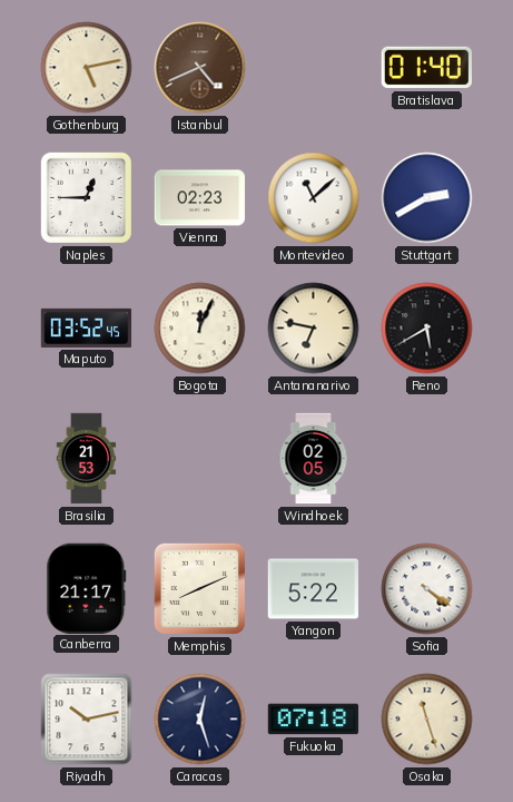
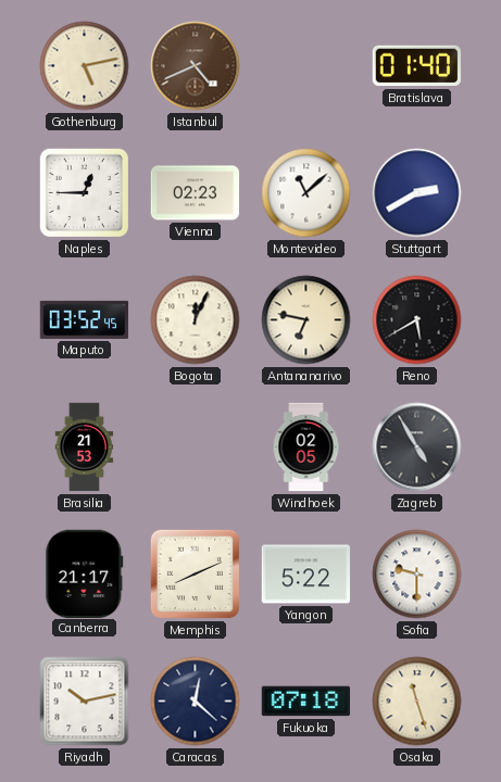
Zagreb: none -> 4:55 (417, 447)
Sofia: 4:21 -> 9:30 (417, 575)
Caracas: 12:27 -> 12:22 (196, 702)
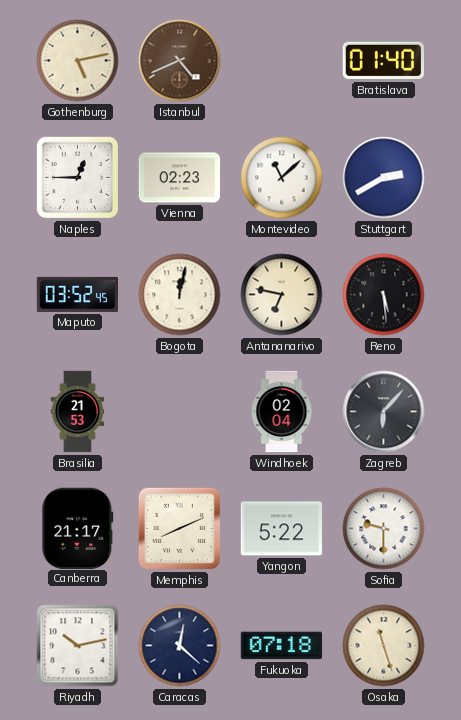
Bogota: 12:04 -> 12:02 (180, 295)
Reno: 5:40 -> 5:29 (384, 295)
Windhoek: 02:05 -> 02:04 (282, 412)
Zagreb: 4:55 -> 6:07 (384, 412)
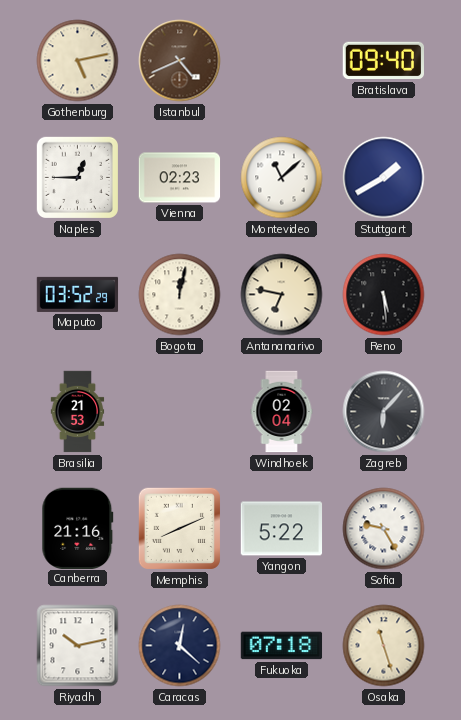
Bratislava: 01:40 -> 09:40 (383, 61)
Stuttgart: 2:40 -> 1:40 (384, 178)
Maputo: 03:52:45 -> 03:52:29 (78, 294)
Canberra: 21:17 -> 21:16 (78, 528)
Sofia: 9:30 -> 9:25 (384, 529)
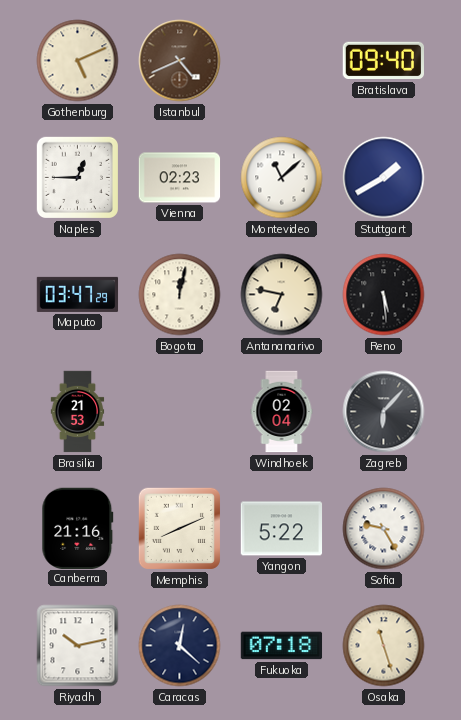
Gothenburg: 5:13 -> 5:11 (78, 61)
Maputo: 03:52 -> 03:47 (78, 294)
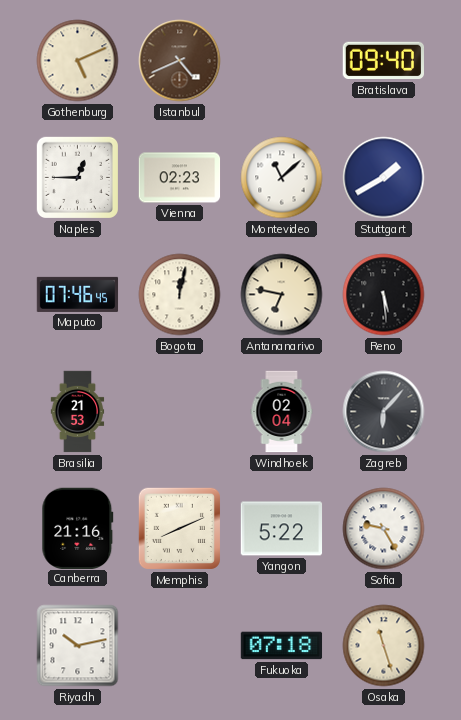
Maputo: 03:47 -> 07:46 (78, 294)
Caracas: 12:22 -> none (180, 646)
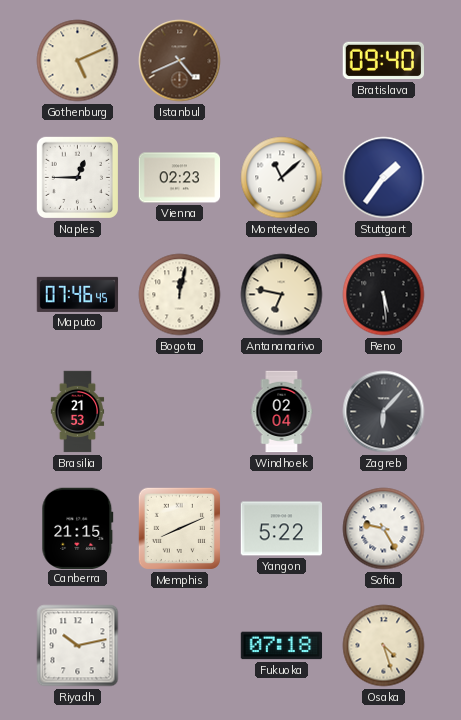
Stuttgart: 1:40 -> 1:36 (384, 178)
Canberra: 21:16 -> 21:15 (78, 528)
Osaka: 11:27 -> 4:27 (384, 646)
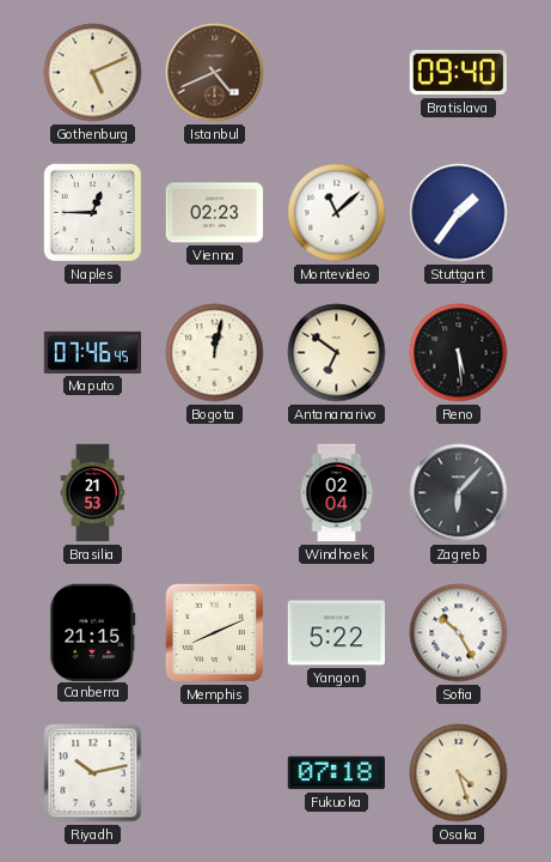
Antananarivo: 6:47 -> 6:51 (337, 353)
Sofia: 9:25 -> 10:25 (459, 633)
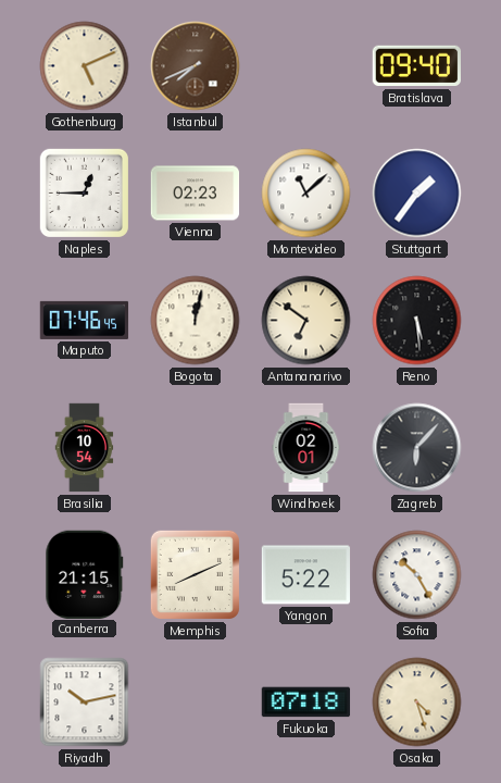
Istanbul: 4:41 -> 7:41 (196, 66)
Brasilia: 21:53 -> 10:54 (85, 448)
Windhoek: 02:04 -> 02:01 (306, 448)
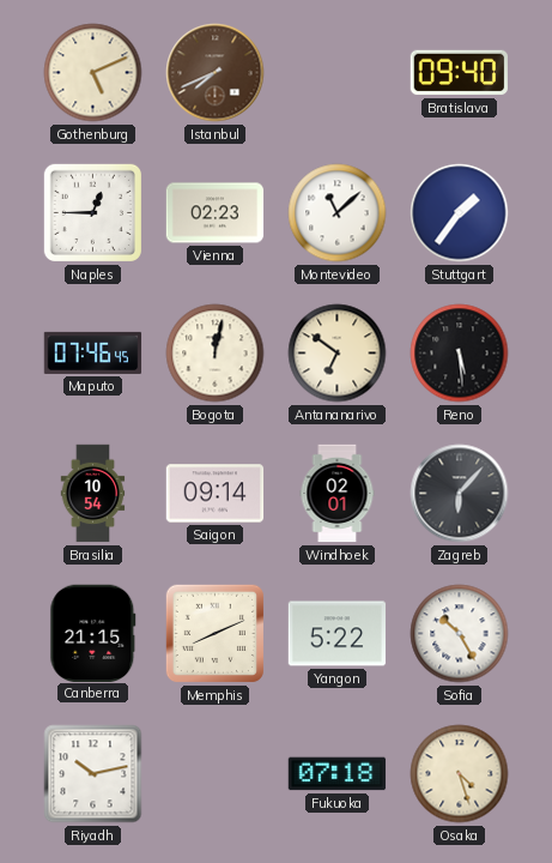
Saigon: none -> 09:14 (216, 494)
